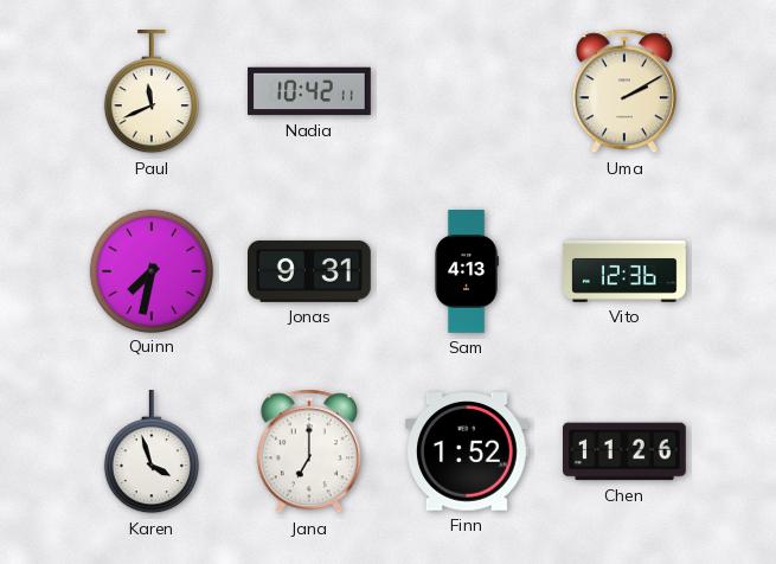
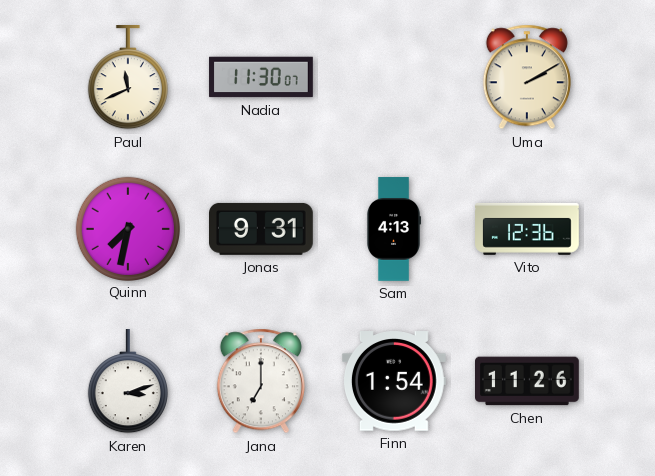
Nadia: 10:42 -> 11:30 (261, 77)
Karen: 3:57 -> 3:12 (128, 382)
Finn: 1:52 -> 1:54 (395, 381)
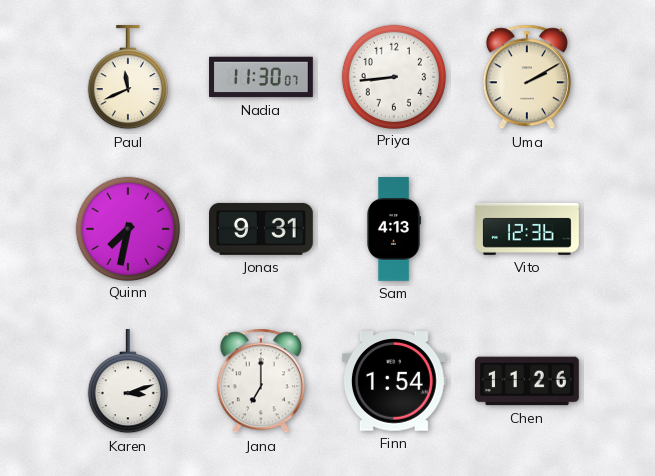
Priya: none -> 8:44 (393, 76)
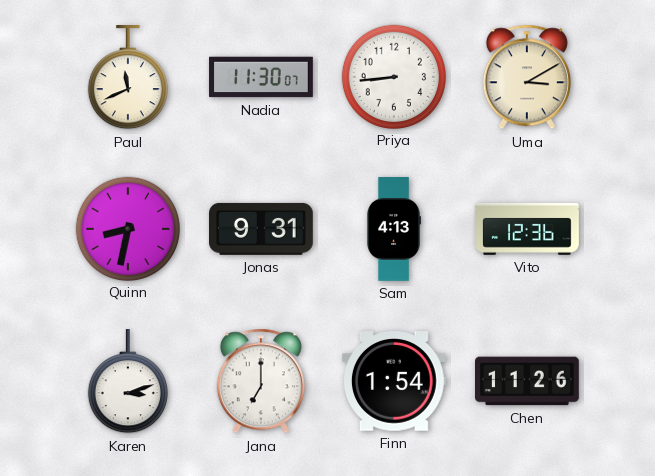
Uma: 2:10 -> 3:10 (527, 77)
Quinn: 7:32 -> 8:32 (127, 228)
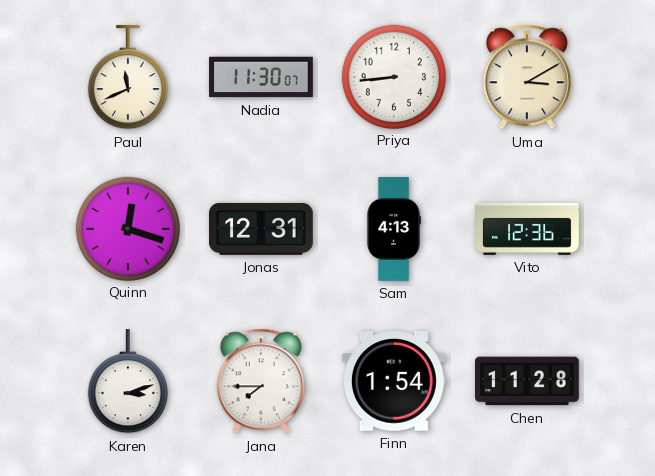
Quinn: 8:32 -> 12:18 (127, 228)
Jonas: 9:31 -> 12:31 (262, 229)
Jana: 7:00 -> 7:45 (261, 381)
Chen: 11:26 -> 11:28 (528, 381)
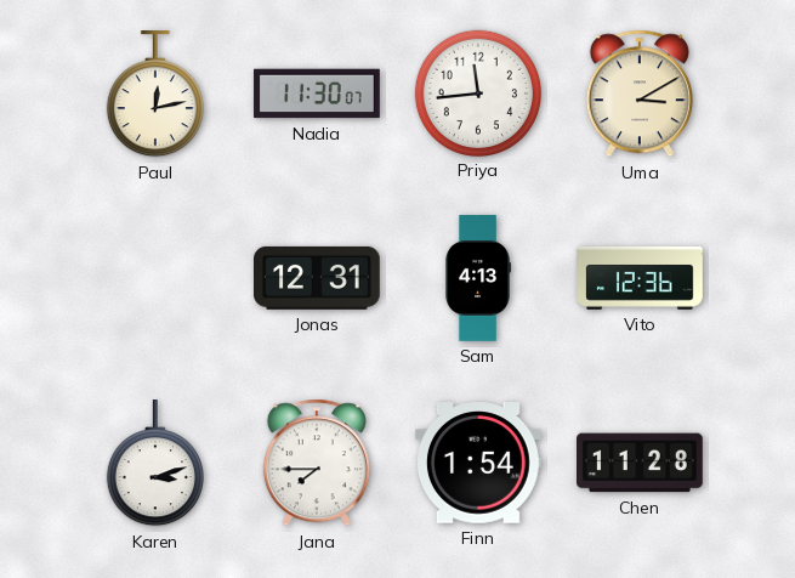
Paul: 11:41 -> 12:13 (155, 95)
Priya: 8:44 -> 11:44 (477, 92)
Quinn: 12:18 -> none (127, 228)
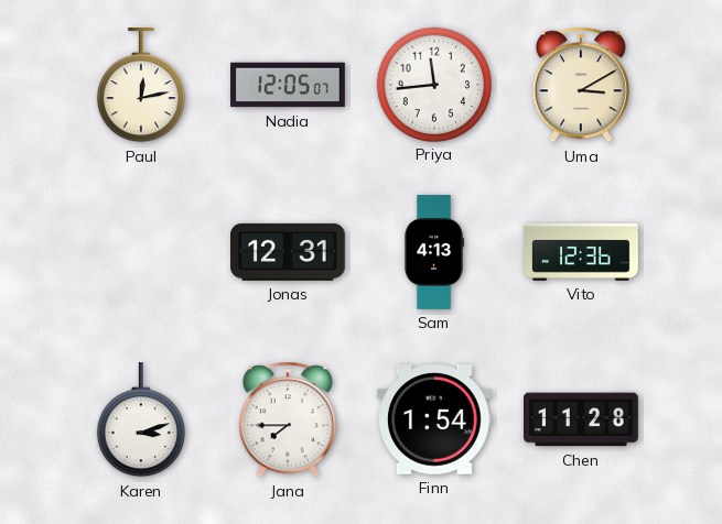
Nadia: 11:30 -> 12:05 (288, 85)
